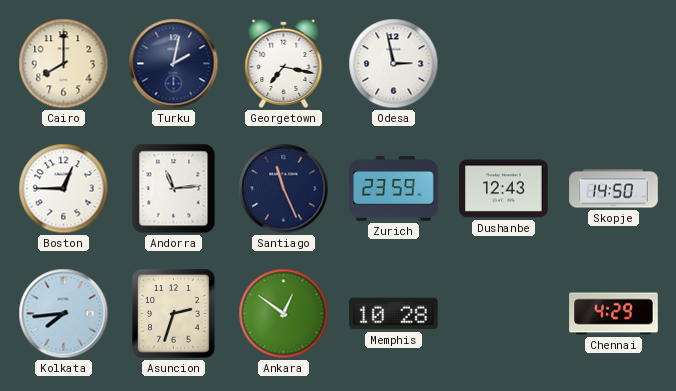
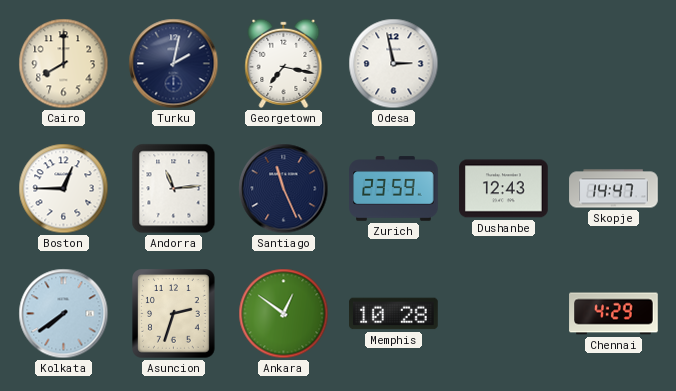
Skopje: 14:50 -> 14:47 (614, 189)
Kolkata: 7:44 -> 7:39 (64, 314)
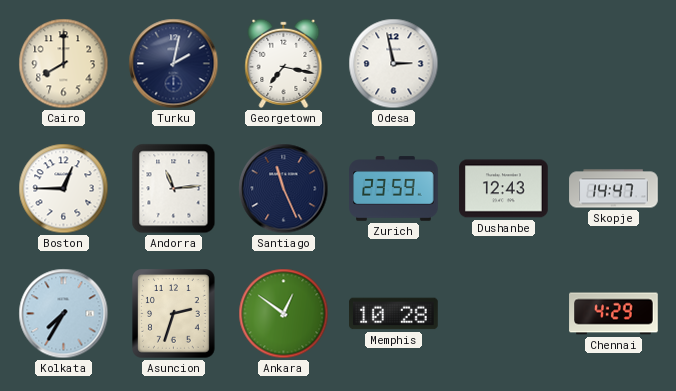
Kolkata: 7:39 -> 7:35 (64, 314)
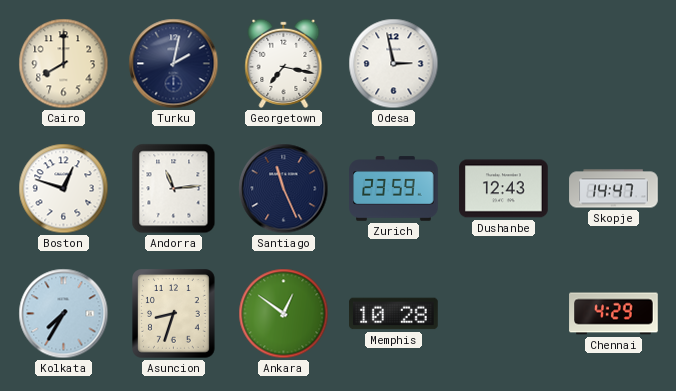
Boston: 12:45 -> 12:48 (64, 189)
Asuncion: 2:33 -> 8:33 (174, 314)
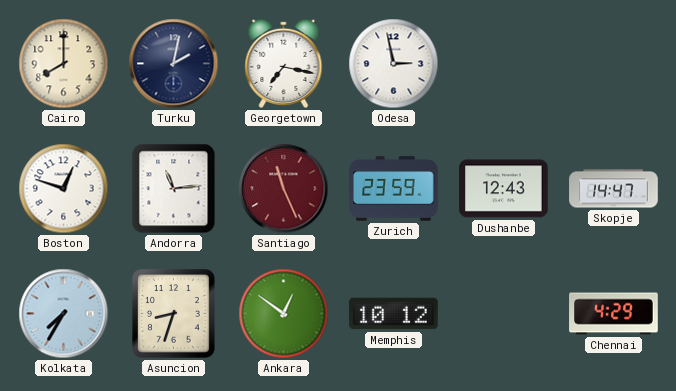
Santiago dial: navy -> burgundy (284, 189)
Memphis: 10:28 -> 10:12 (394, 314)
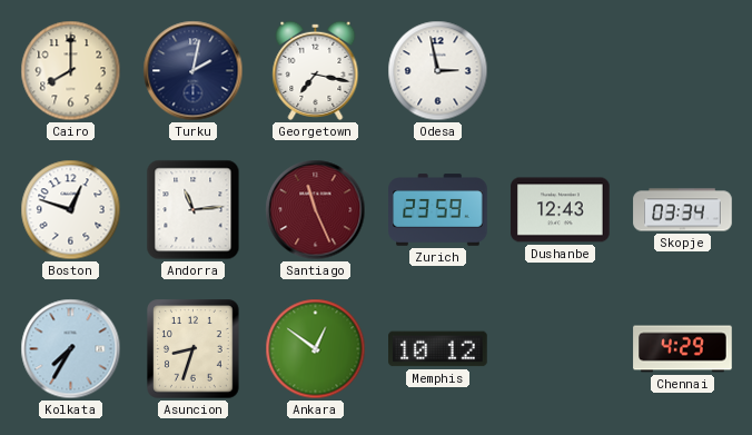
Skopje: 14:47 -> 03:34 (683, 210)
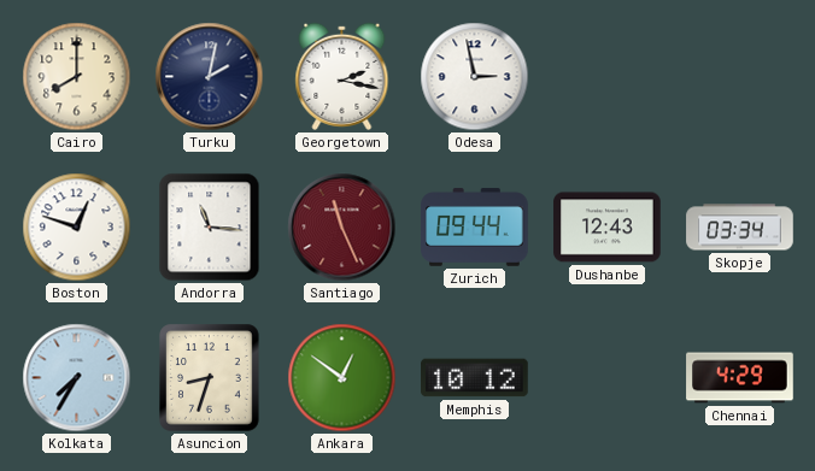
Georgetown: 7:17 -> 2:17 (342, 76)
Andorra: 11:14 -> 11:16 (210, 228)
Zurich: 23:59 -> 09:44 (475, 228)
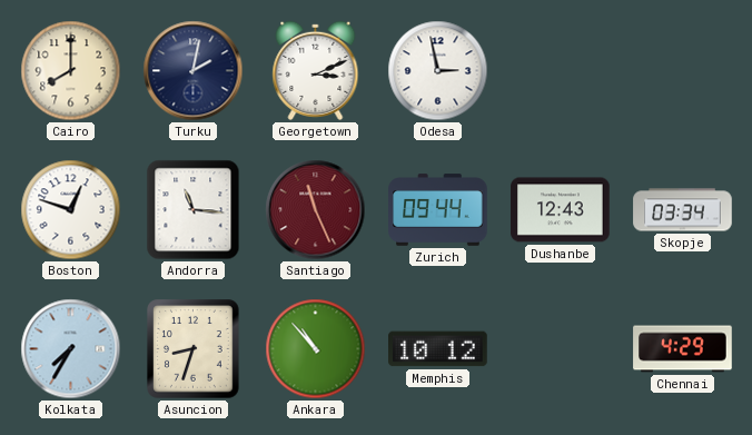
Georgetown: 2:17 -> 3:11 (316, 70)
Ankara: 12:51 -> 10:53 (316, 349)
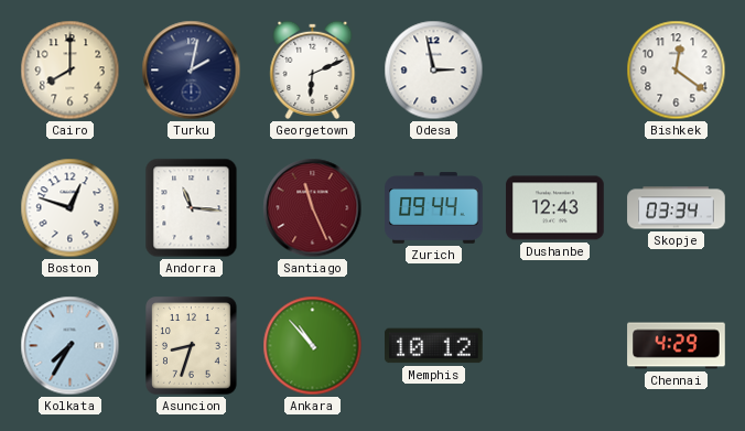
Georgetown: 3:11 -> 6:11 (313, 69)
Bishkek: none -> 12:21 (677, 71)
